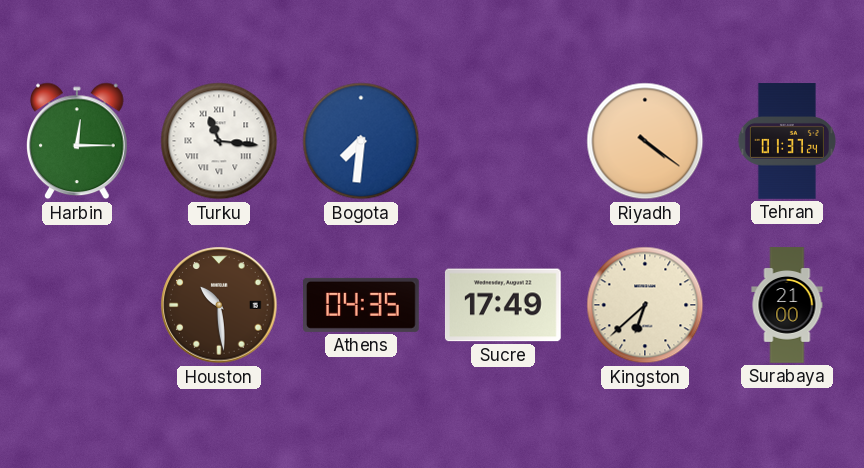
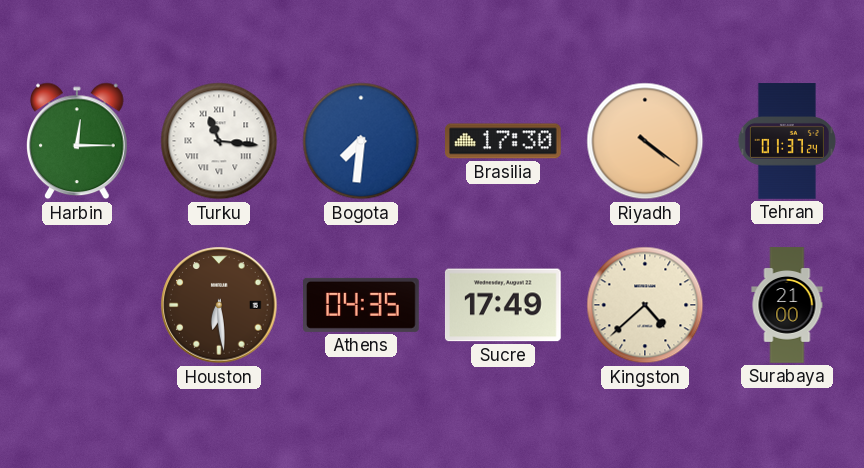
Brasilia: none -> 17:30 (503, 141)
Houston: 10:29 -> 6:29 (219, 305)
Kingston: 6:38 -> 4:38 (645, 305)
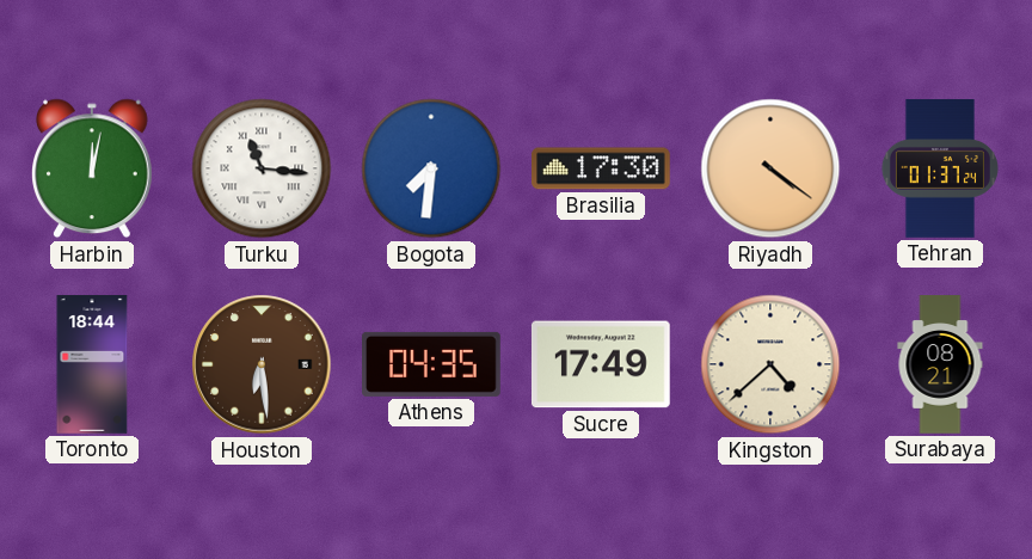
Harbin: 12:15 -> 12:02 (93, 168)
Toronto: none -> 18:44 (92, 364)
Surabaya: 21:00 -> 08:21 (940, 364)
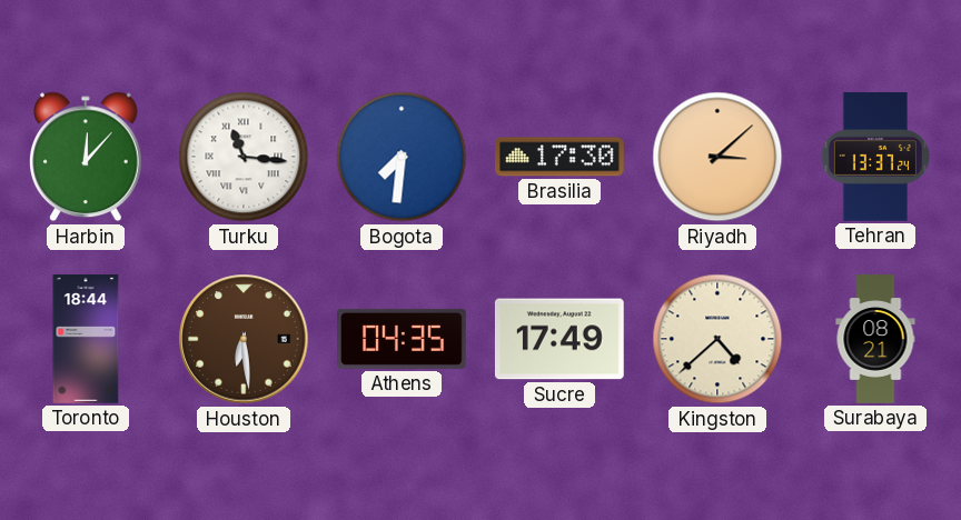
Harbin: 12:02 -> 12:07 (87, 157)
Riyadh: 4:21 -> 3:08 (717, 157)
Tehran: 01:37 -> 13:37 (875, 157)
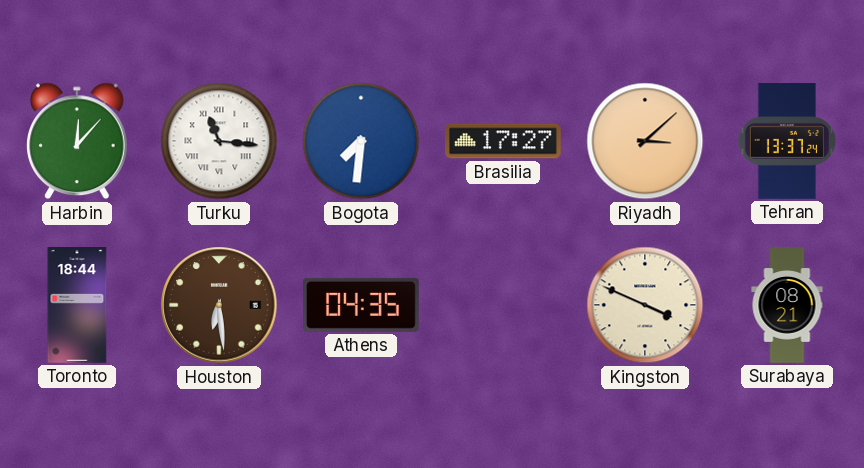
Brasilia: 17:30 -> 17:27 (503, 141)
Sucre: 17:49 -> none (559, 339)
Kingston: 4:38 -> 3:49 (645, 305)
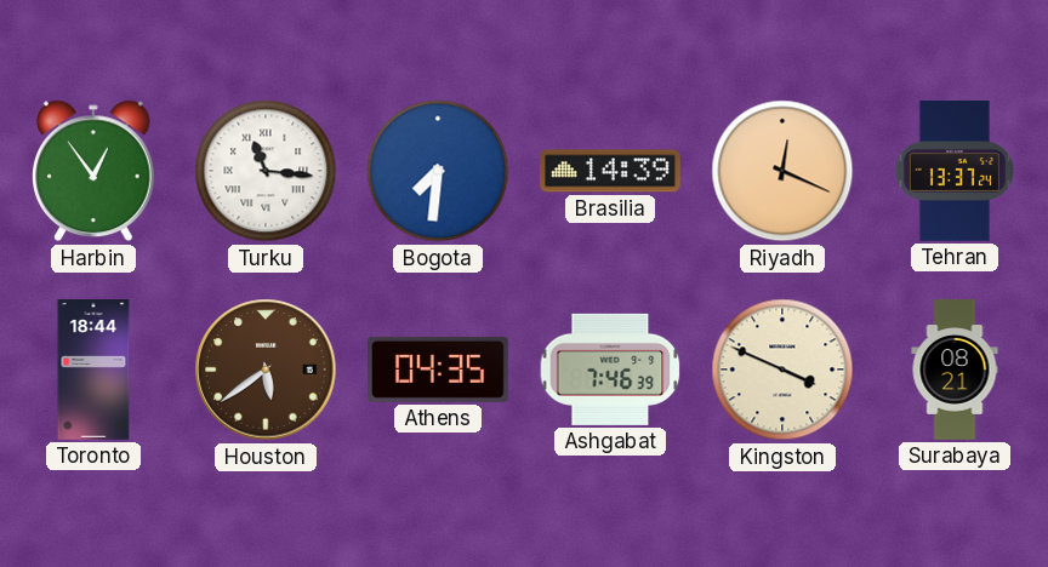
Harbin: 12:07 -> 12:54 (95, 171)
Brasilia: 17:27 -> 14:39 (610, 171)
Riyadh: 3:08 -> 12:19 (782, 171)
Houston: 6:29 -> 5:39 (266, 370)
Ashgabat: none -> 7:46 (610, 370)
